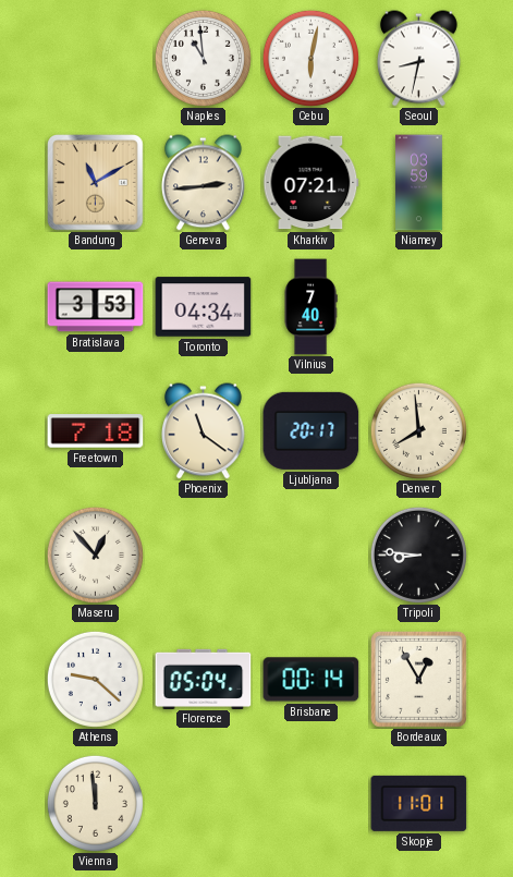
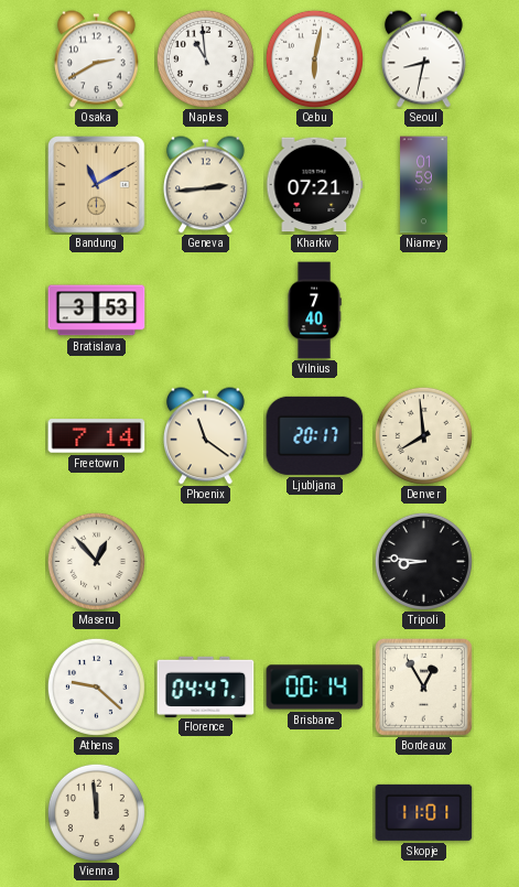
Osaka: none -> 2:40 (97, 60)
Niamey: 03:59 -> 01:59 (424, 185)
Toronto: 04:34 -> none (204, 307)
Freetown: 7:18 -> 7:14 (97, 436)
Florence: 05:04 -> 04:47 (206, 686)
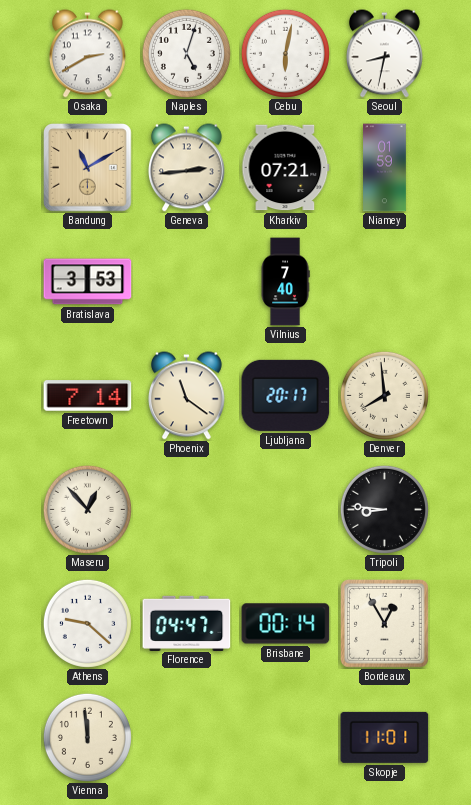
Naples: 10:59 -> 5:03 (186, 53)
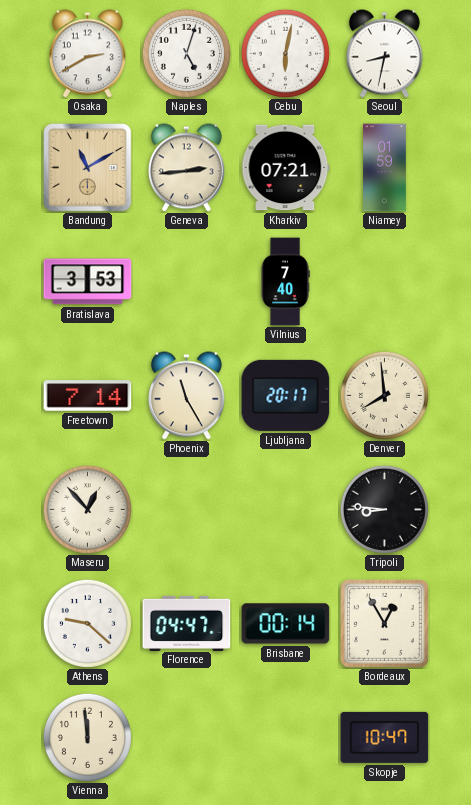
Phoenix: 11:21 -> 11:25 (187, 396)
Skopje: 11:01 -> 10:47 (385, 737)
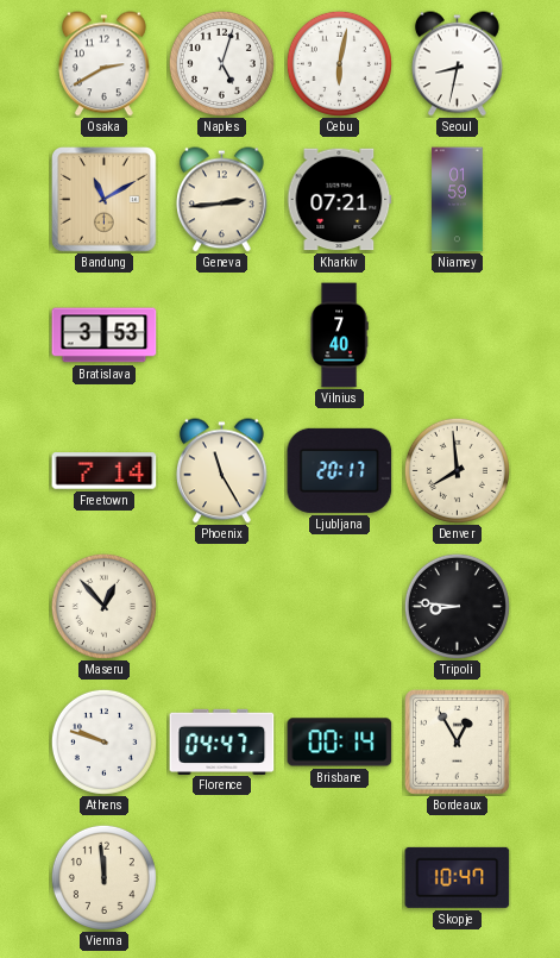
Athens: 9:22 -> 9:48 (103, 741)
